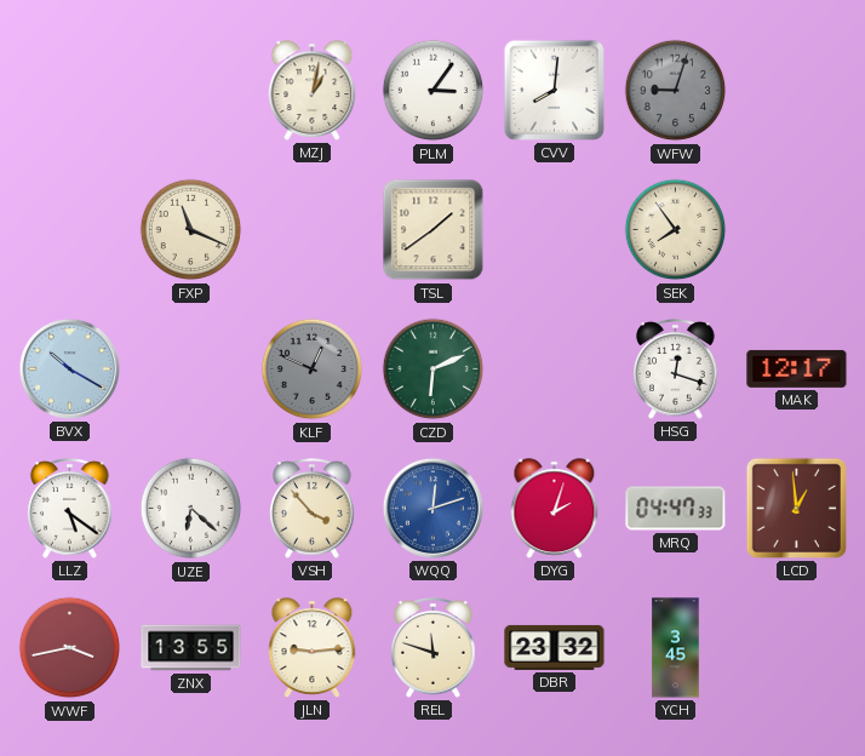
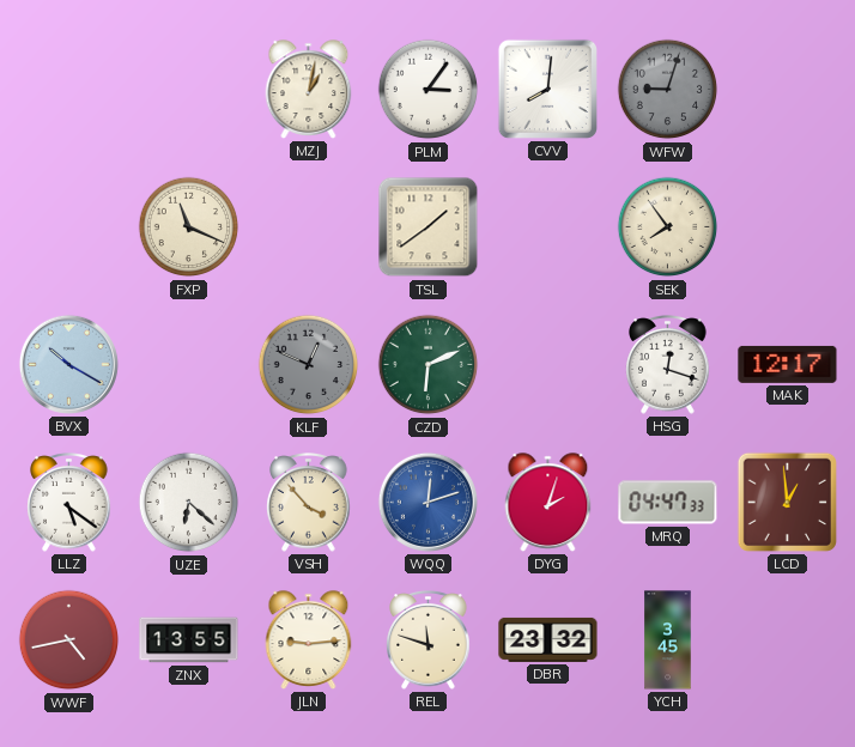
WWF: 3:43 -> 4:43 (69, 640)
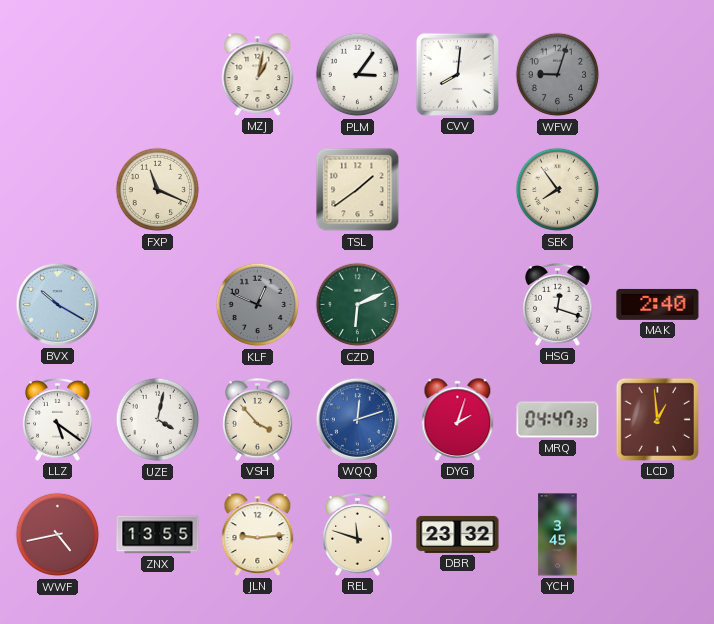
MAK: 12:17 -> 2:40 (658, 304)
UZE: 6:22 -> 4:02 (158, 420)
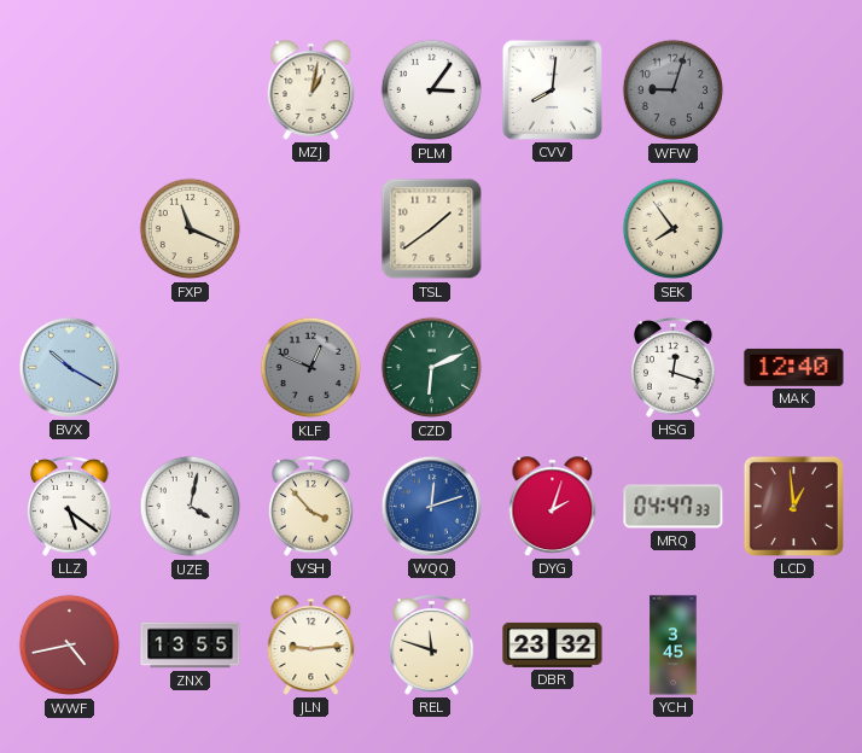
MAK: 2:40 -> 12:40 (794, 367)
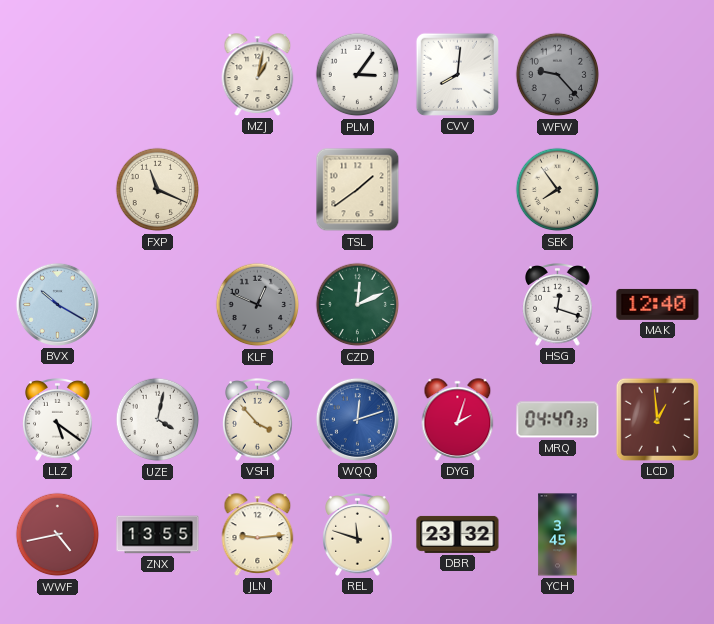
WFW: 9:03 -> 9:23 (558, 75)
CZD: 6:11 -> 12:11 (358, 305)
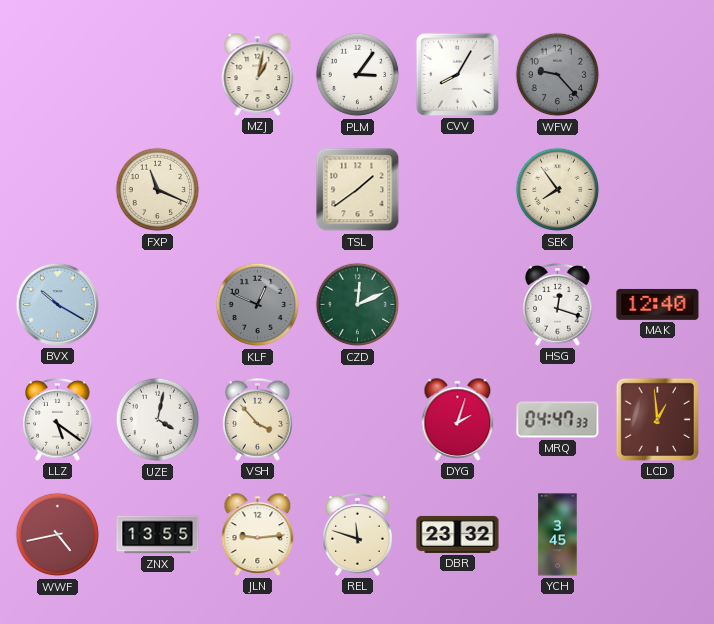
CVV: 8:01 -> 8:05 (457, 74)
WQQ: 12:12 -> none (357, 419)
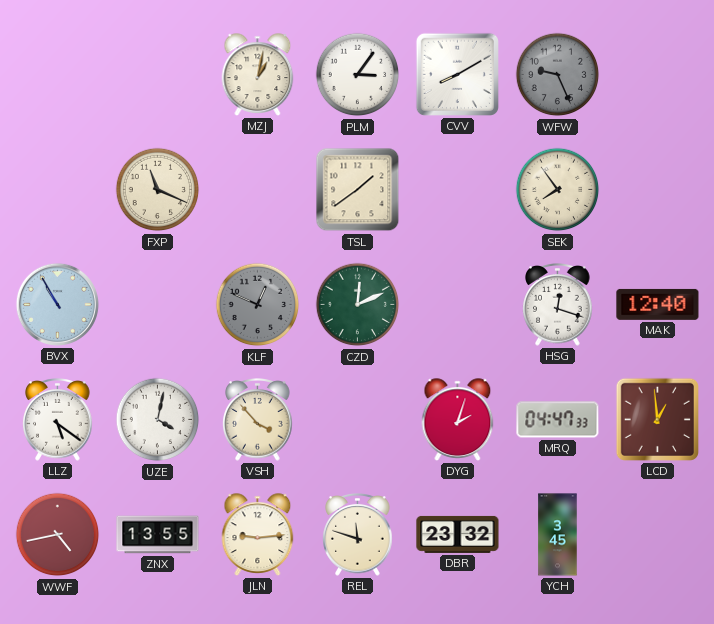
CVV: 8:05 -> 8:10 (457, 74)
WFW: 9:23 -> 9:26 (558, 75)
BVX: 10:20 -> 10:55 (57, 304)
